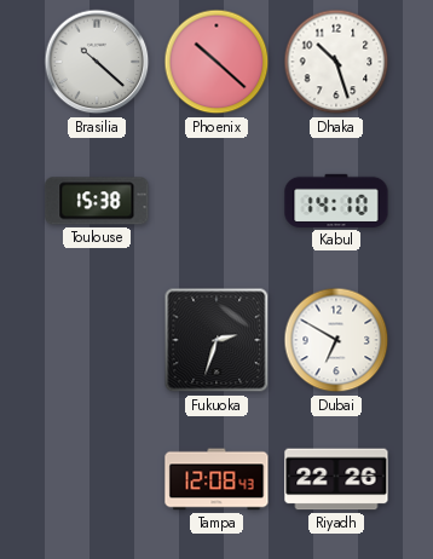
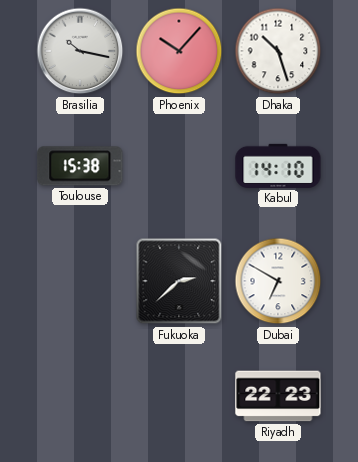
Brasilia: 10:22 -> 10:17 (80, 51)
Phoenix: 10:22 -> 10:07 (179, 51)
Fukuoka: 2:33 -> 2:38 (179, 281)
Tampa: 12:08 -> none (217, 479)
Riyadh: 22:26 -> 22:23 (278, 396)
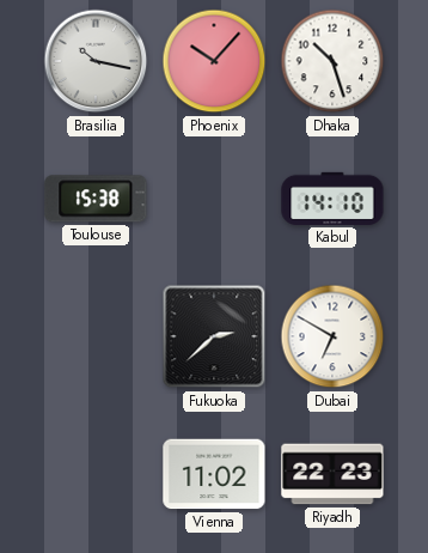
Vienna: none -> 11:02 (214, 474)
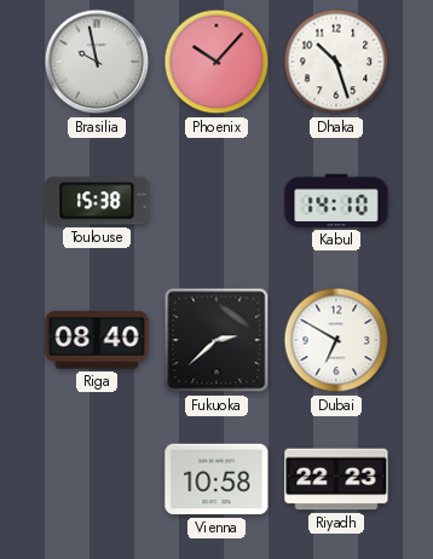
Brasilia: 10:17 -> 9:58 (97, 62)
Riga: none -> 08:40 (97, 340)
Vienna: 11:02 -> 10:58 (217, 479)
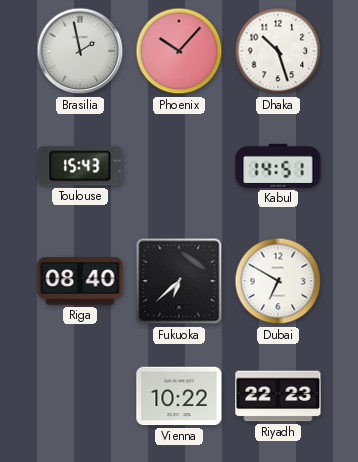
Brasilia: 9:58 -> 1:58 (80, 51)
Toulouse: 15:38 -> 15:43 (80, 166)
Kabul: 14:10 -> 14:51 (278, 166)
Fukuoka: 2:38 -> 6:38 (179, 281)
Vienna: 10:58 -> 10:22 (179, 396)
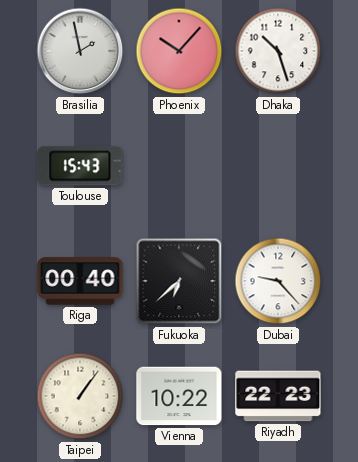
Kabul: 14:51 -> none (278, 166)
Riga: 08:40 -> 00:40 (80, 281)
Dubai: 6:50 -> 9:23 (278, 281)
Taipei: none -> 1:06 (80, 396)
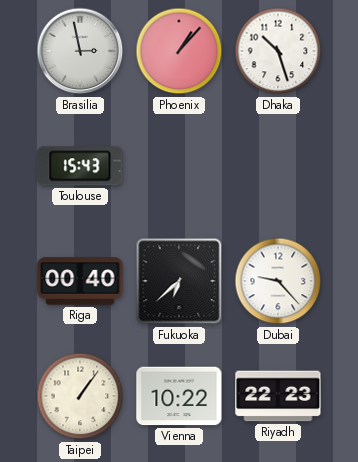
Brasilia: 1:58 -> 2:58 (80, 51)
Phoenix: 10:07 -> 1:07 (179, 51)
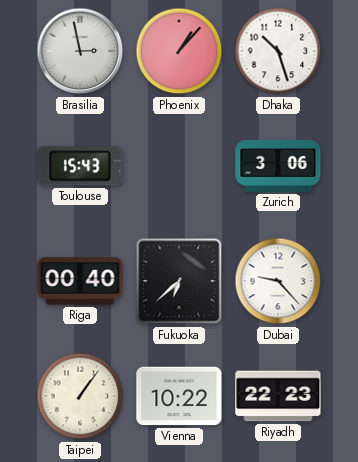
Zurich: none -> 3:06 (278, 166)
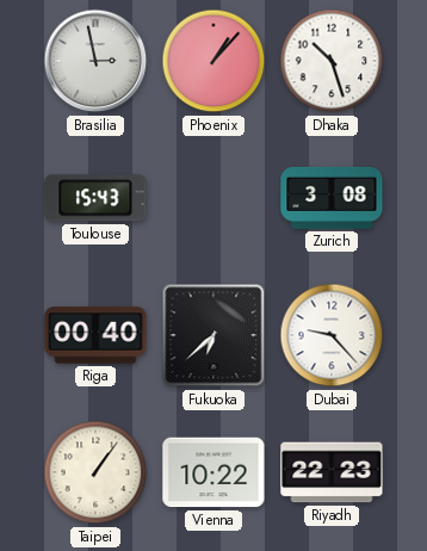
Zurich: 3:06 -> 3:08 (332, 198)
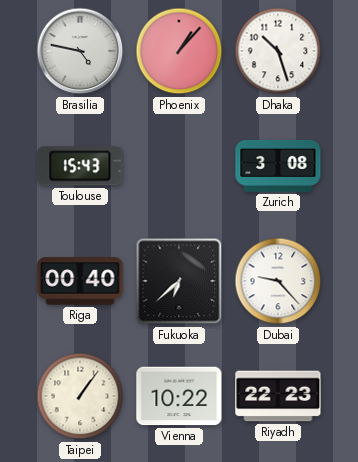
Brasilia: 2:58 -> 4:47 (80, 51)
